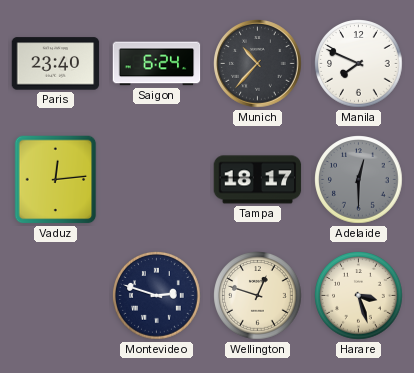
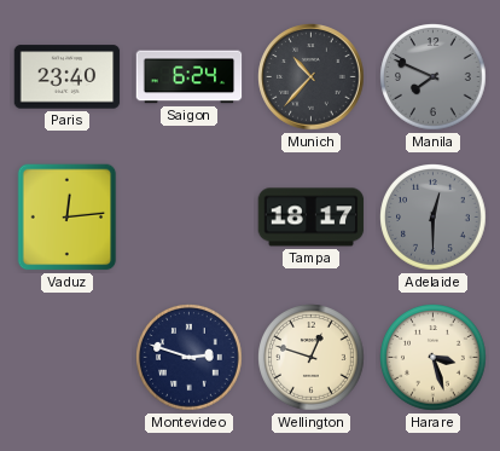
Manila dial: white -> grey (434, 77)
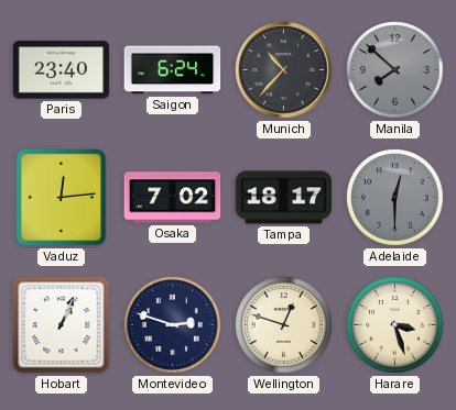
Manila: 7:49 -> 7:52 (395, 70)
Osaka: none -> 7:02 (173, 198)
Hobart: none -> 1:04 (62, 325)
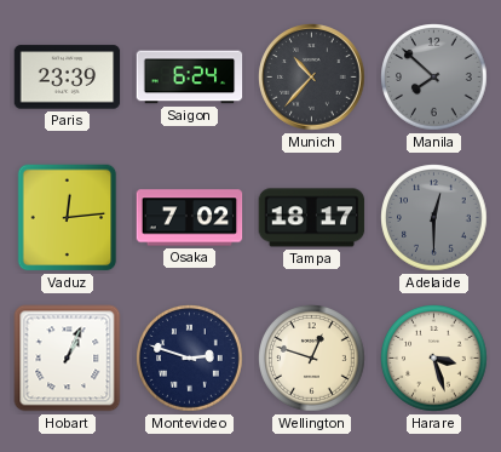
Paris: 23:40 -> 23:39 (68, 78)
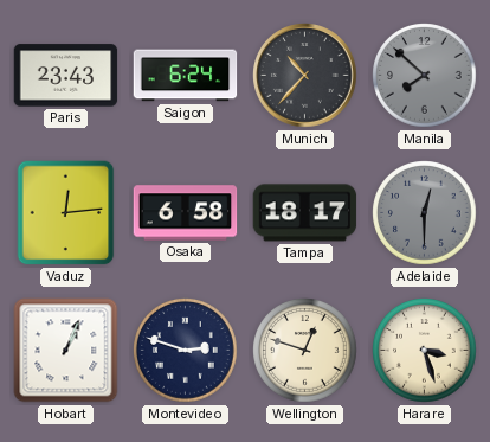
Paris: 23:39 -> 23:43 (66, 76)
Osaka: 7:02 -> 6:58 (186, 213)
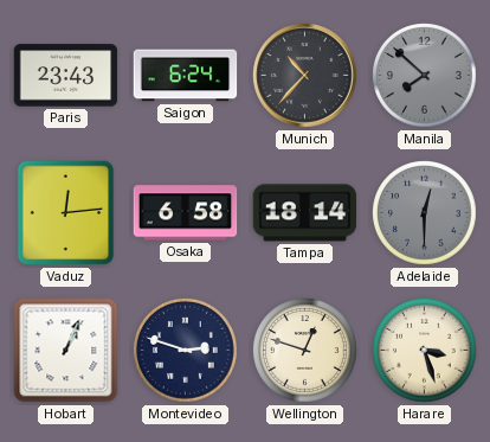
Tampa: 18:17 -> 18:14 (305, 213)
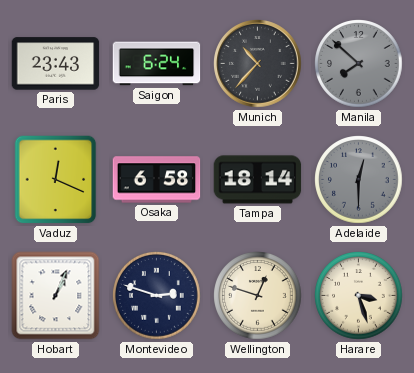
Vaduz: 12:14 -> 12:19 (56, 180)
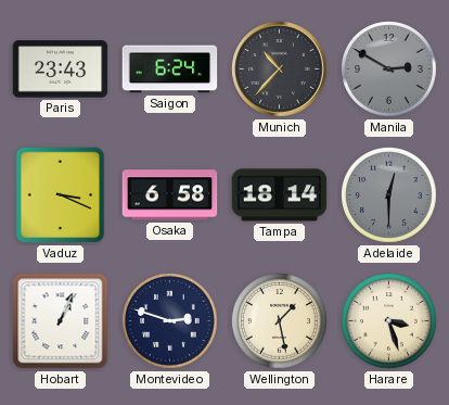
Manila: 7:52 -> 2:50 (389, 69)
Vaduz: 12:19 -> 3:19 (61, 195)
Wellington: 12:48 -> 1:28 (280, 321)
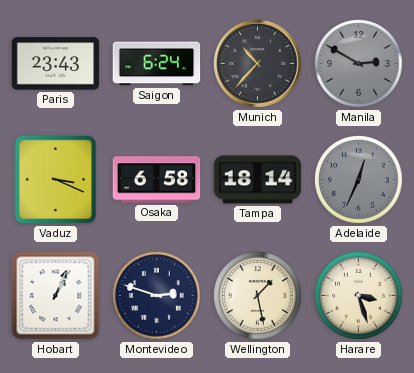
Adelaide: 12:30 -> 12:34 (359, 180)
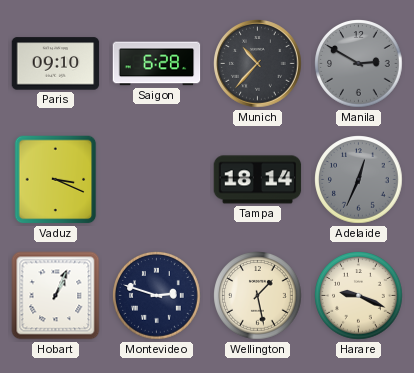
Paris: 23:43 -> 09:10 (56, 64)
Saigon: 6:24 -> 6:28 (157, 64)
Osaka: 6:58 -> none (157, 180)
Harare: 3:27 -> 9:19 (359, 296)
